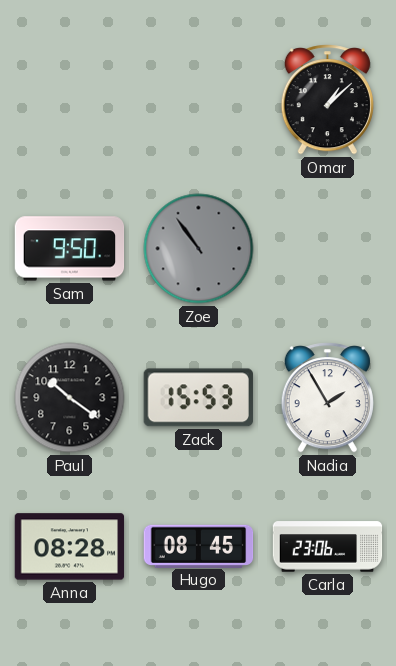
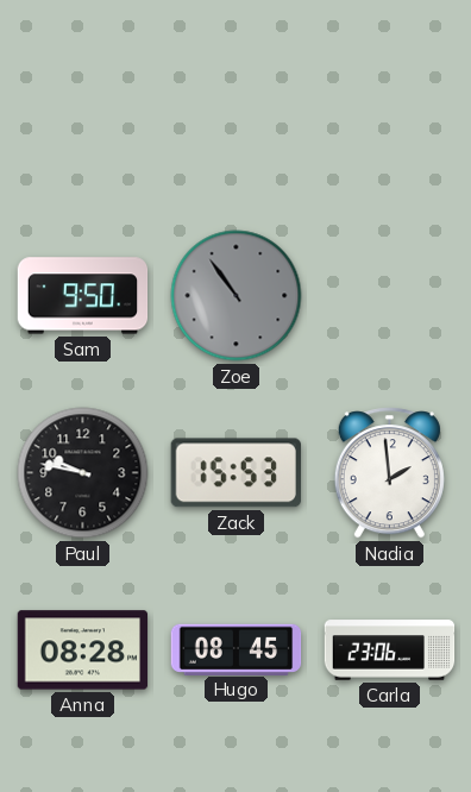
Omar: 1:08 -> none (327, 100)
Paul: 10:21 -> 9:47 (83, 473)
Nadia: 1:55 -> 1:59 (389, 473)
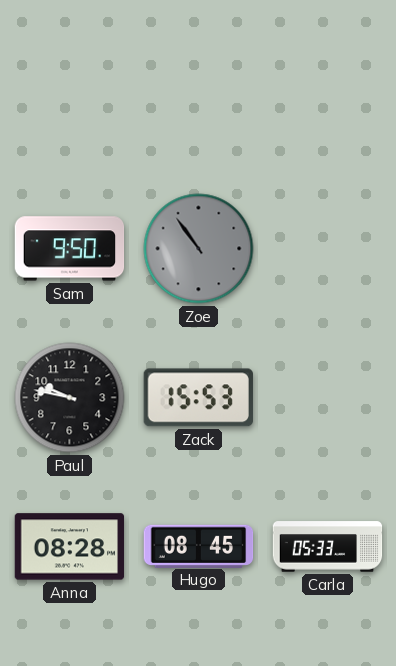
Nadia: 1:59 -> none (389, 473)
Carla: 23:06 -> 05:33 (328, 547)
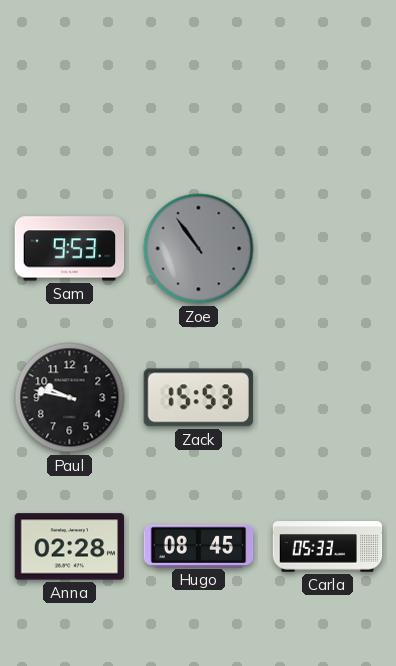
Sam: 9:50 -> 9:53 (70, 249)
Anna: 08:28 -> 02:28 (70, 547)
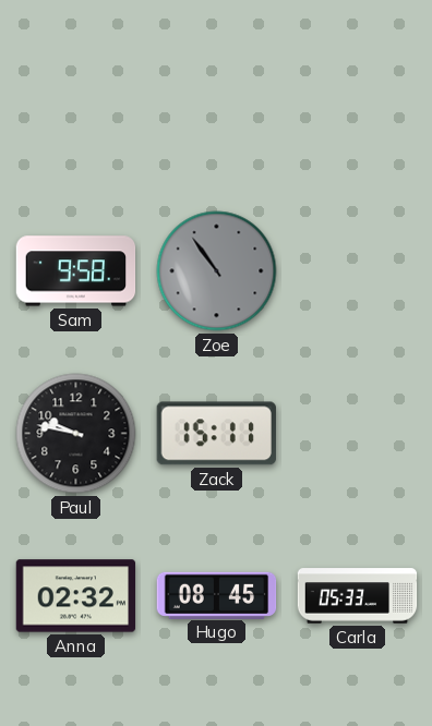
Sam: 9:53 -> 9:58 (76, 271)
Zack: 15:53 -> 15:11 (216, 434)
Anna: 02:28 -> 02:32 (76, 596)
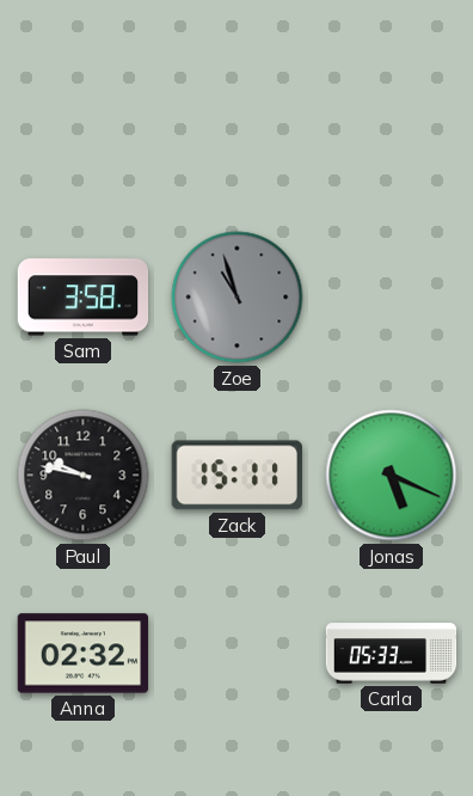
Sam: 9:58 -> 3:58 (84, 298)
Zoe: 10:54 -> 10:57 (238, 298)
Jonas: none -> 5:19 (392, 476)
Hugo: 08:45 -> none (217, 595)
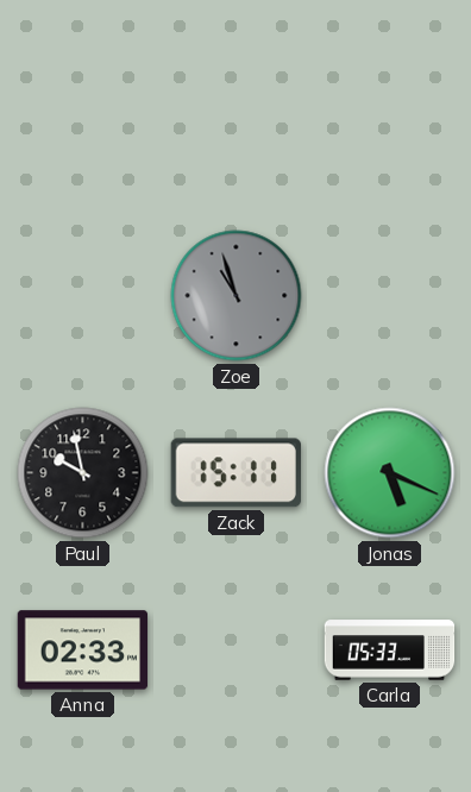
Sam: 3:58 -> none (84, 298)
Paul: 9:47 -> 9:58 (83, 473)
Anna: 02:32 -> 02:33 (83, 650)
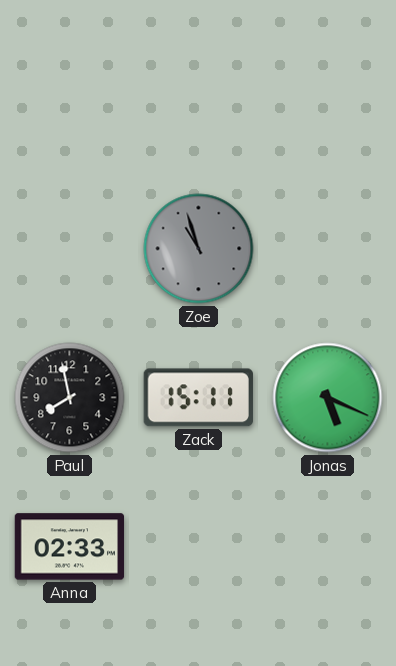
Paul: 9:58 -> 7:58 (70, 398)
Carla: 05:33 -> none (390, 650)
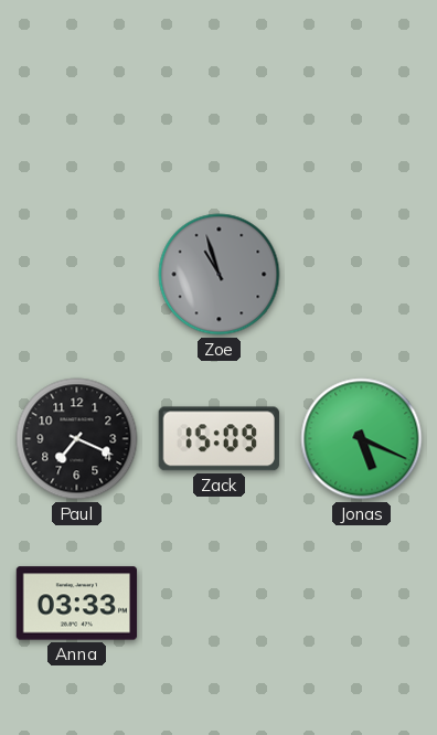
Paul: 7:58 -> 7:19 (77, 439)
Zack: 15:11 -> 15:09 (218, 439)
Anna: 02:33 -> 03:33 (77, 604)
